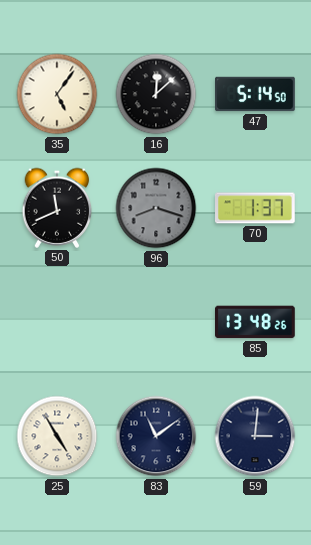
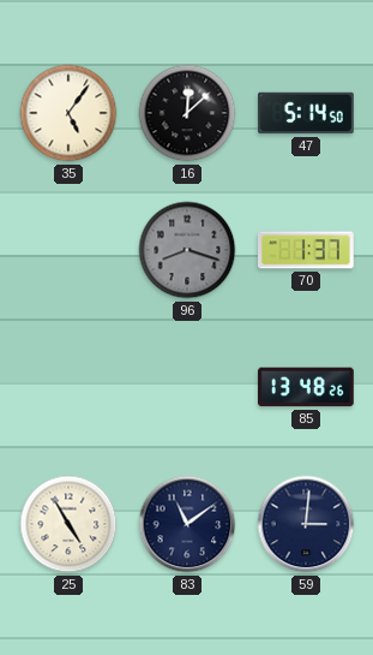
50: 11:41 -> none (57, 208)
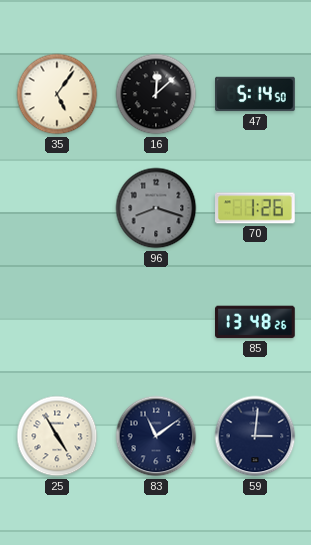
70: 1:37 -> 1:26 (256, 208)
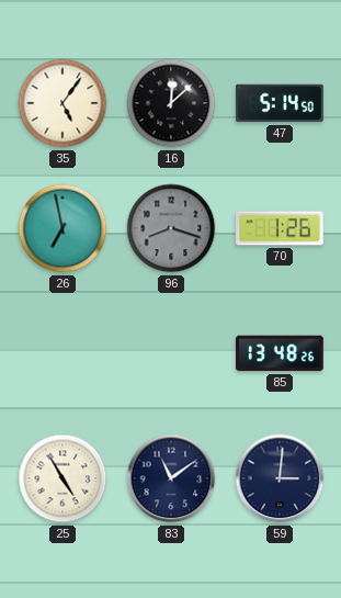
26: none -> 6:58 (62, 228)
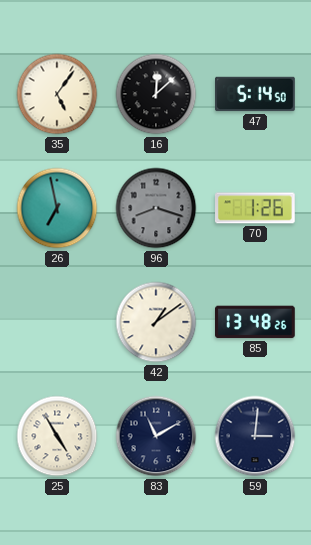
42: none -> 1:09 (156, 322)
83: 11:09 -> 11:10 (156, 436)
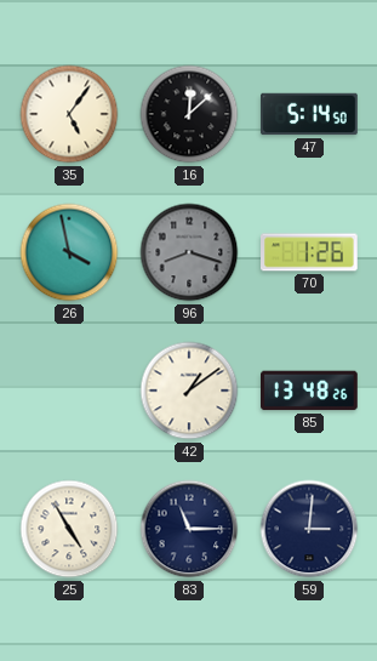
26: 6:58 -> 3:58 (69, 252)
83: 11:10 -> 11:15 (189, 529)
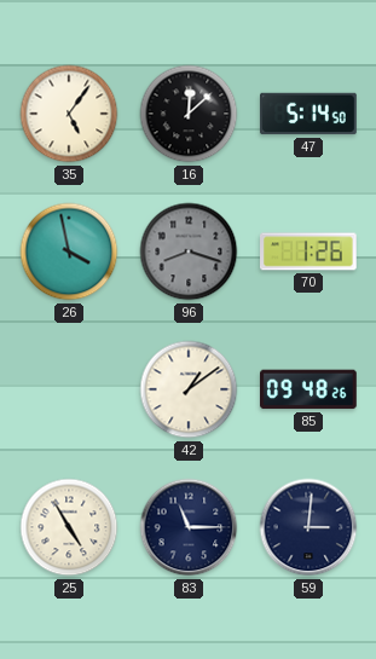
85: 13:48 -> 09:48 (310, 389)
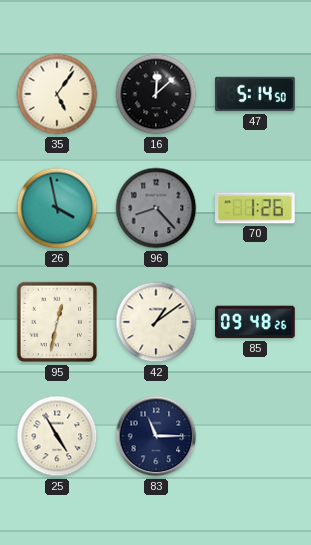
96: 8:18 -> 8:23 (156, 208)
95: none -> 12:32 (57, 322)
59: 3:01 -> none (308, 527)
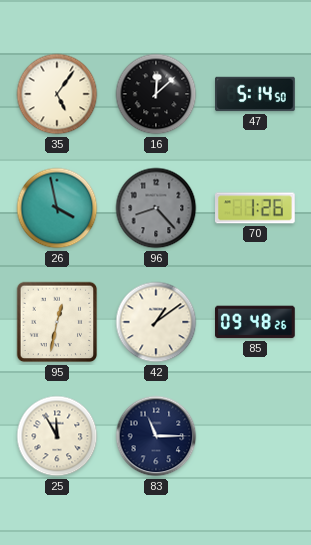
25: 4:55 -> 11:55 (57, 436)
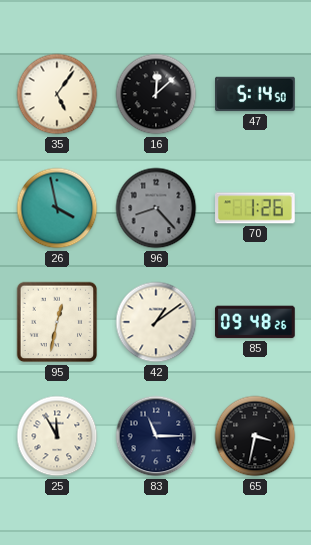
65: none -> 3:32 (255, 436)
